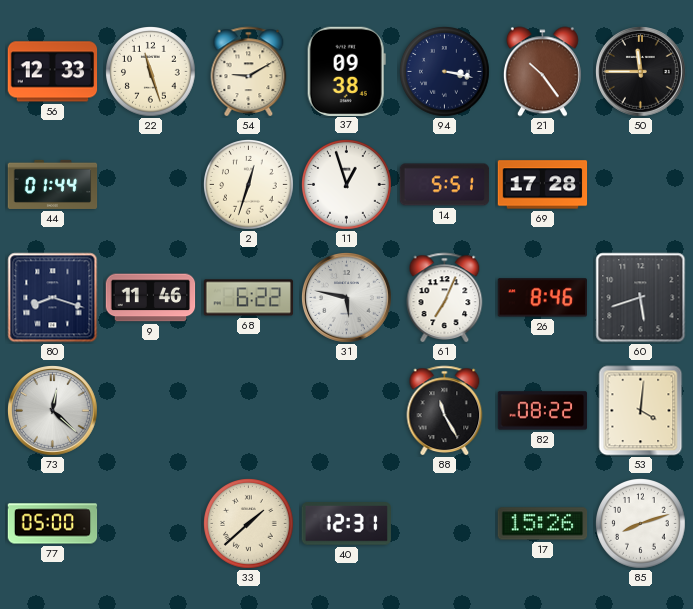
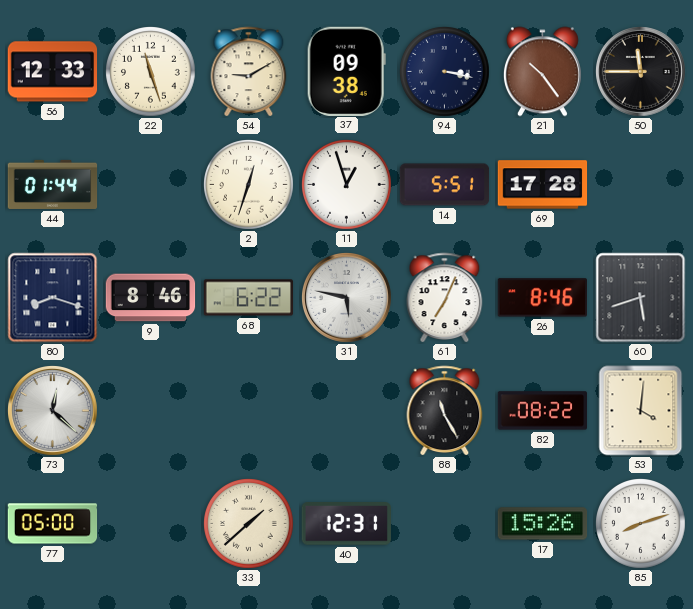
9: 11:46 -> 8:46 (151, 298)
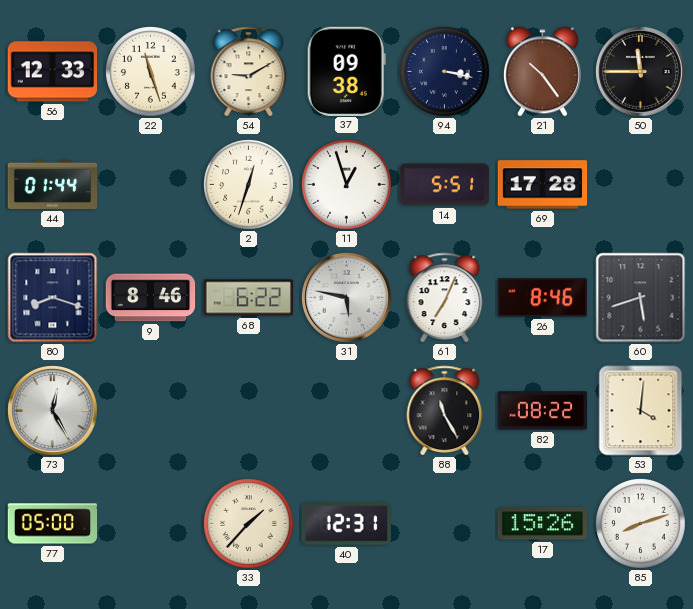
73: 12:22 -> 12:25 (53, 411)
33: 1:38 -> 1:37 (249, 524)
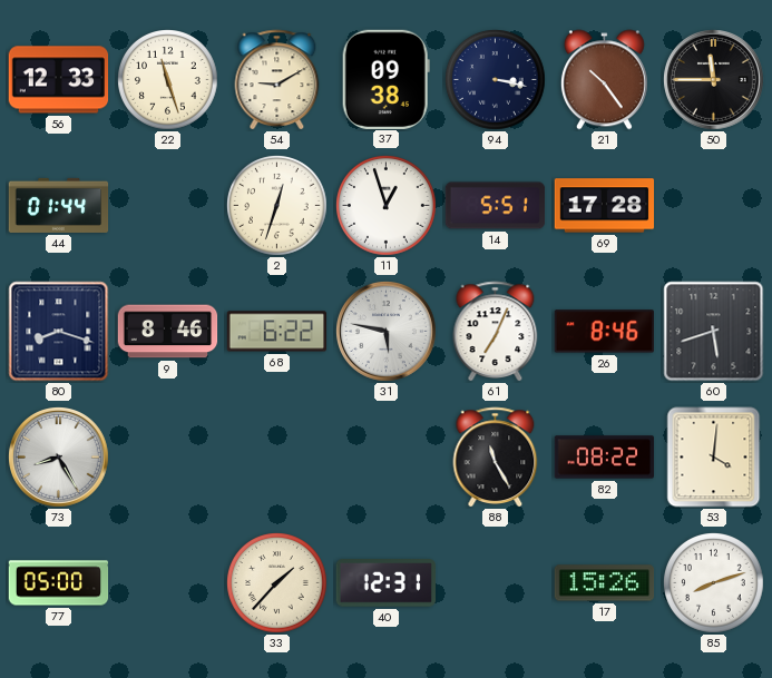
73: 12:25 -> 8:25 (59, 458)
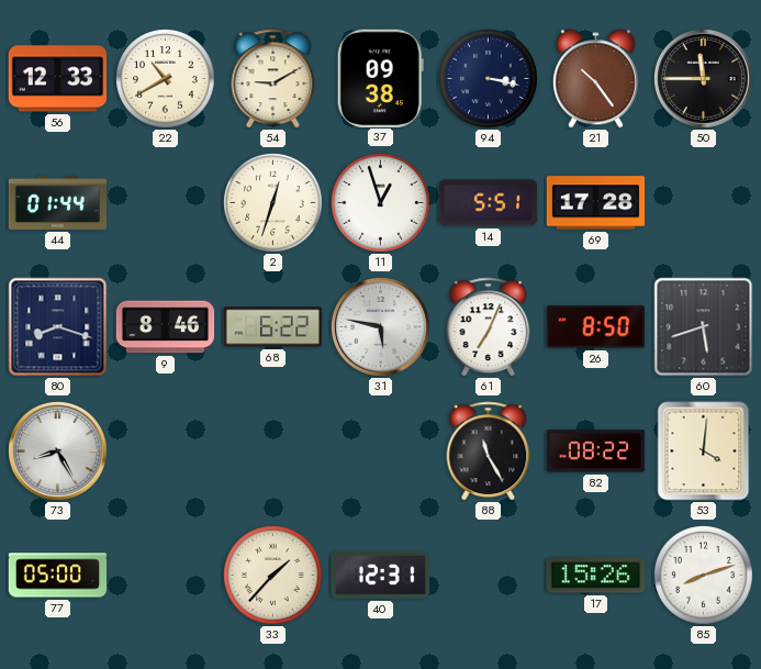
22: 11:27 -> 10:40 (166, 79)
26: 8:46 -> 8:50 (595, 327)
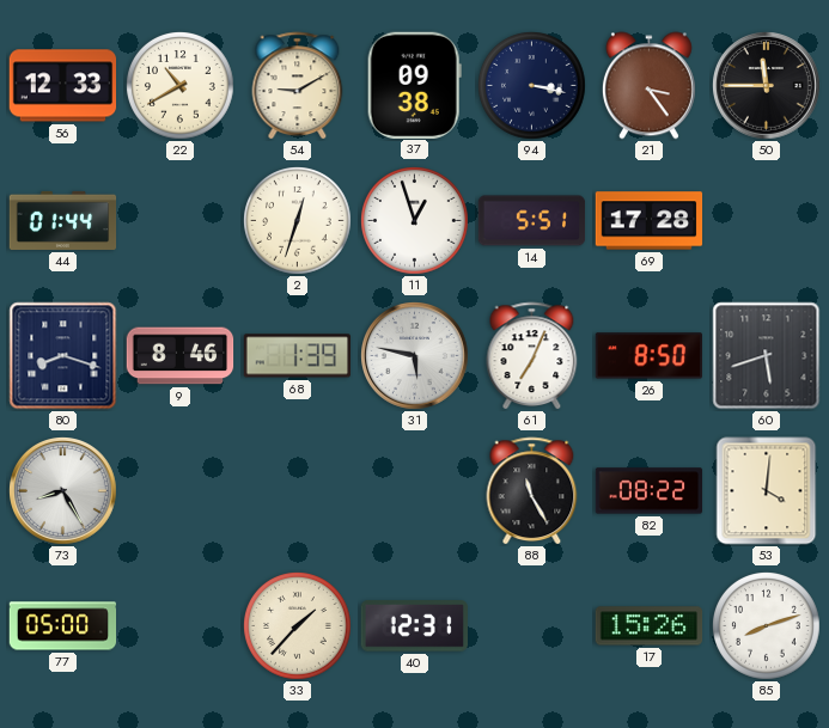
21: 10:24 -> 3:24 (648, 86)
68: 6:22 -> 1:39 (298, 356)
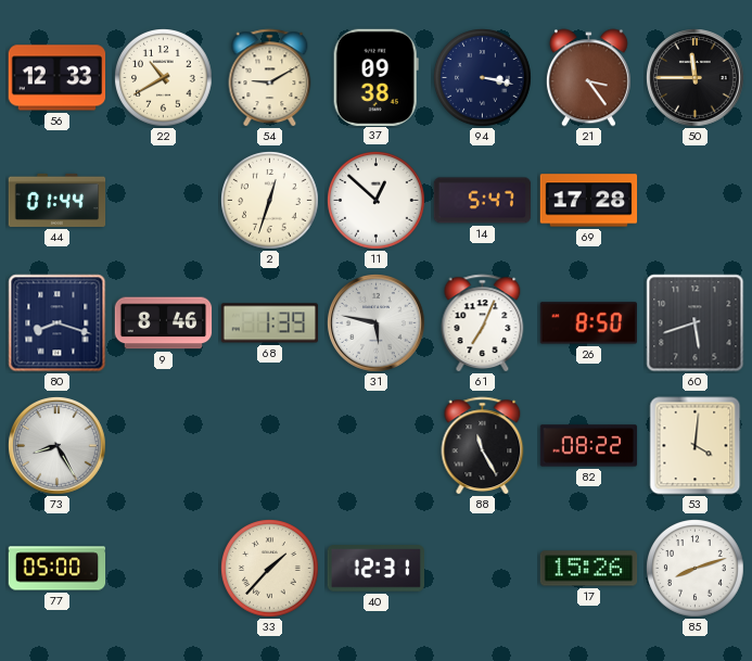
11: 12:57 -> 12:52 (377, 201)
14: 5:51 -> 5:47 (483, 201)
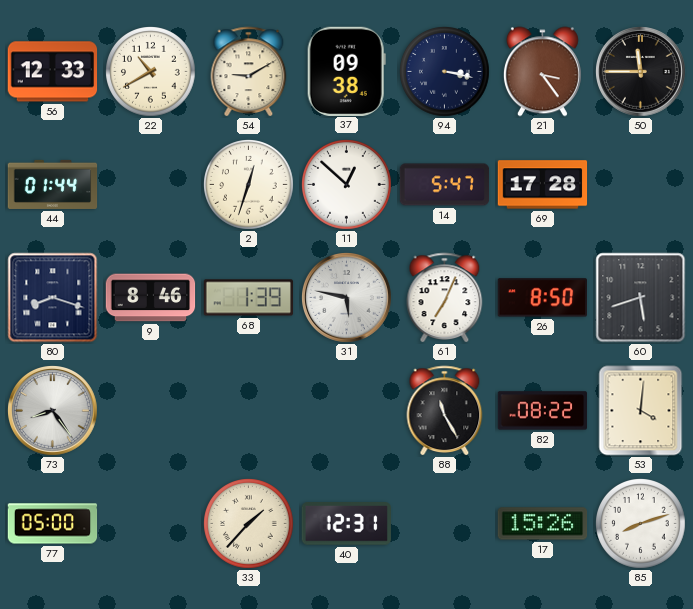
73: 8:25 -> 8:24 (53, 411)
